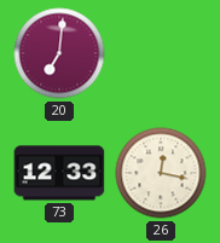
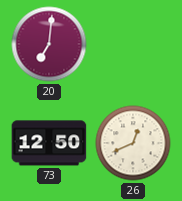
73: 12:33 -> 12:50 (49, 143)
26: 12:17 -> 12:41 (133, 143)
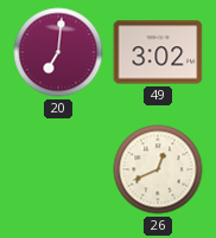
49: none -> 3:02 (158, 52)
73: 12:50 -> none (49, 143)
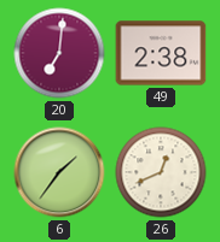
49: 3:02 -> 2:38 (161, 53)
6: none -> 1:36 (59, 172)
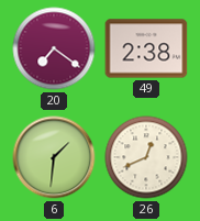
20: 7:01 -> 7:21 (54, 48)
6: 1:36 -> 1:31 (54, 157)
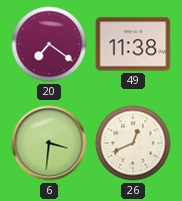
49: 2:38 -> 11:38 (133, 44)
6: 1:31 -> 3:31 (49, 143)
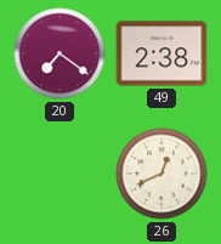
49: 11:38 -> 2:38 (161, 53)
6: 3:31 -> none (49, 143)
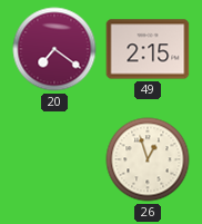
49: 2:38 -> 2:15 (148, 49)
26: 12:41 -> 12:57 (148, 159)
